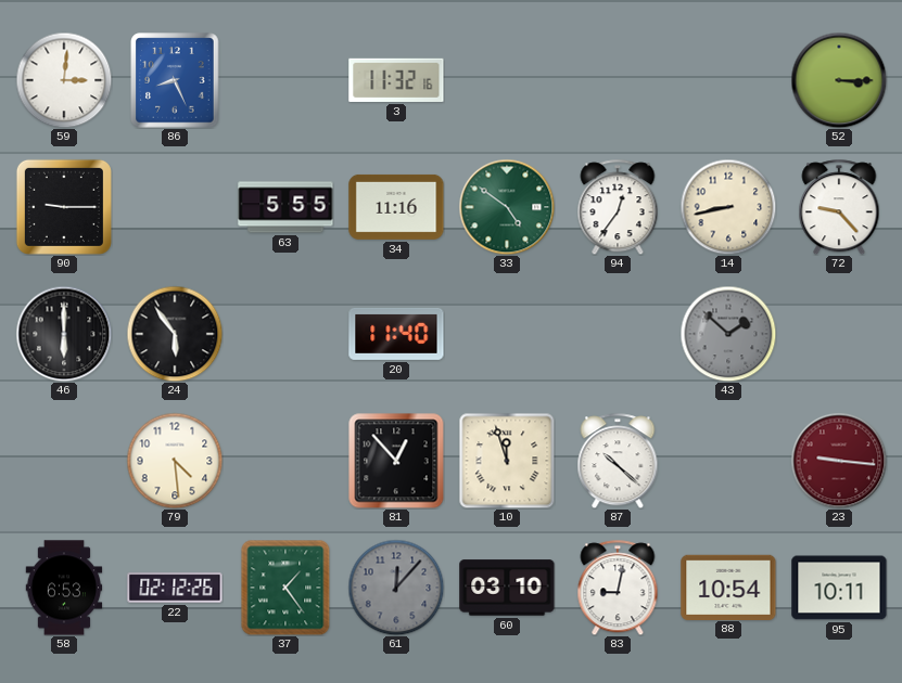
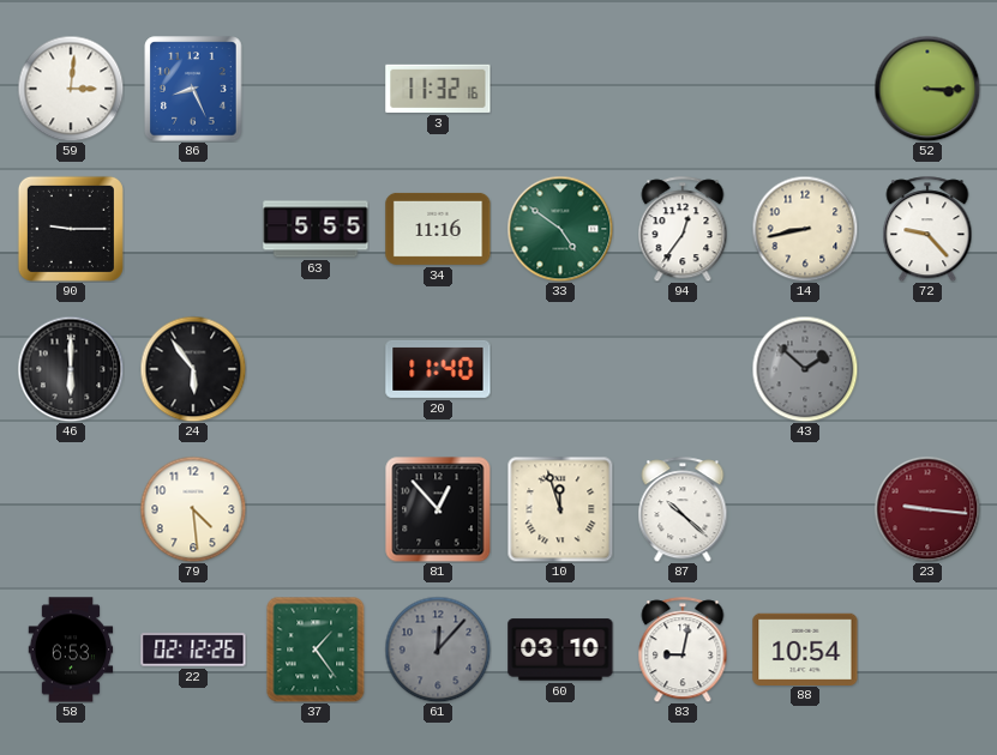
95: 10:11 -> none (839, 588)
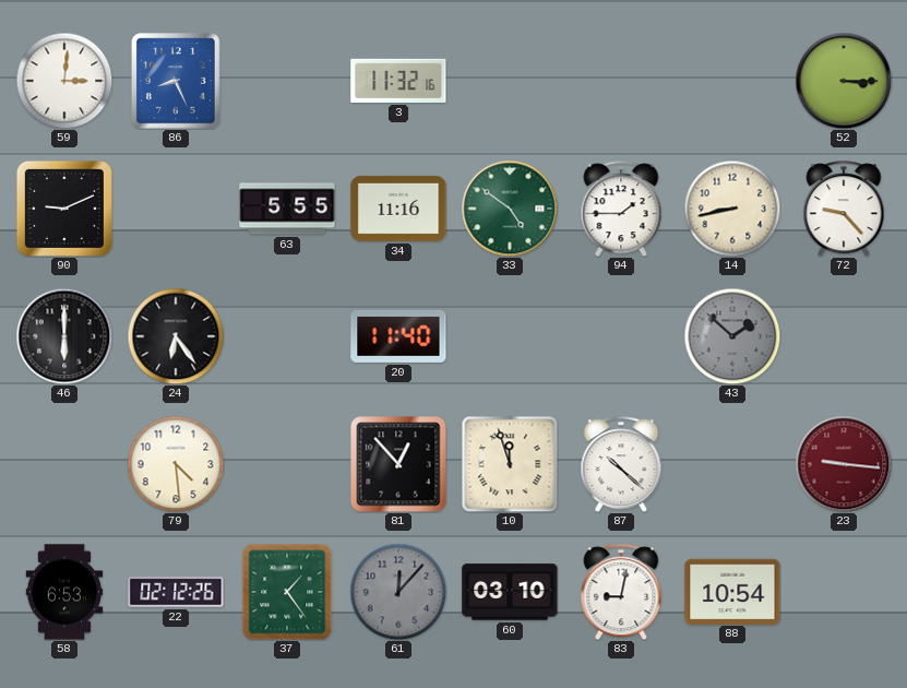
90: 9:15 -> 9:11 (64, 209)
94: 12:36 -> 1:45 (621, 209)
24: 5:54 -> 6:24 (176, 336)
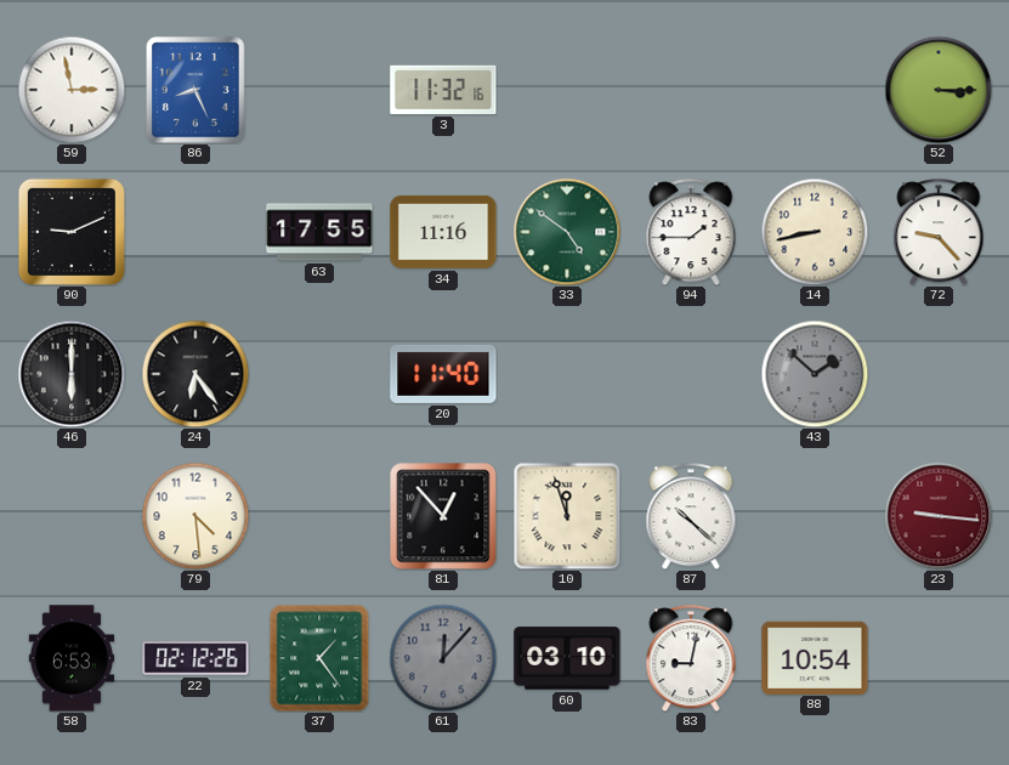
59: 3:01 -> 2:58 (72, 90)
63: 5:55 -> 17:55 (319, 232)
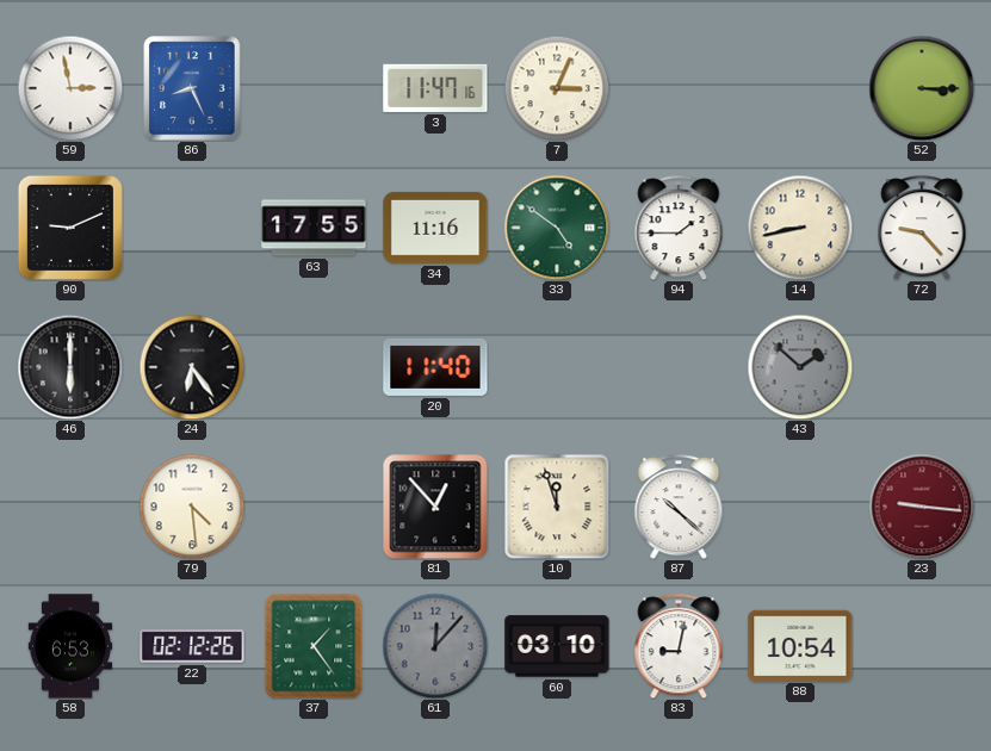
3: 11:32 -> 11:47 (435, 88)
7: none -> 3:04 (557, 88)
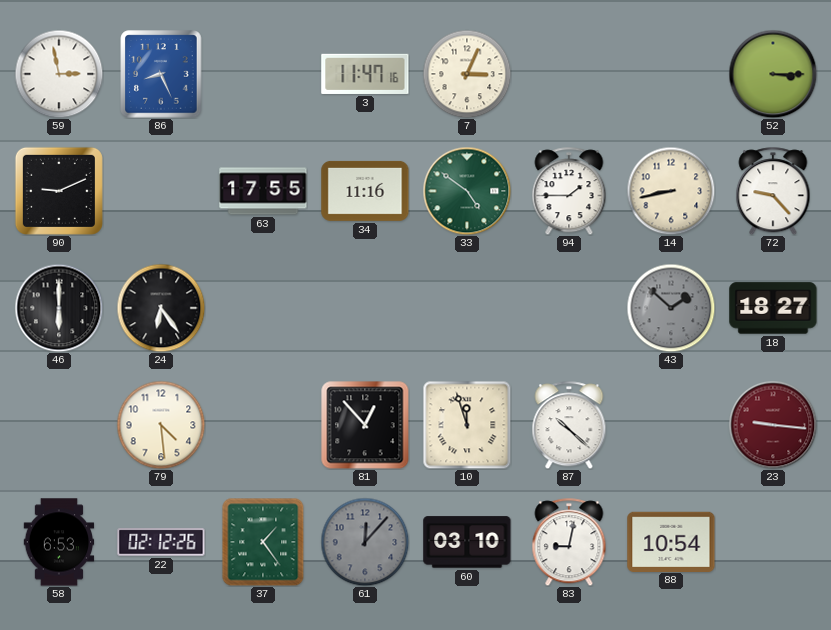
20: 11:40 -> none (435, 367)
18: none -> 18:27 (773, 308)
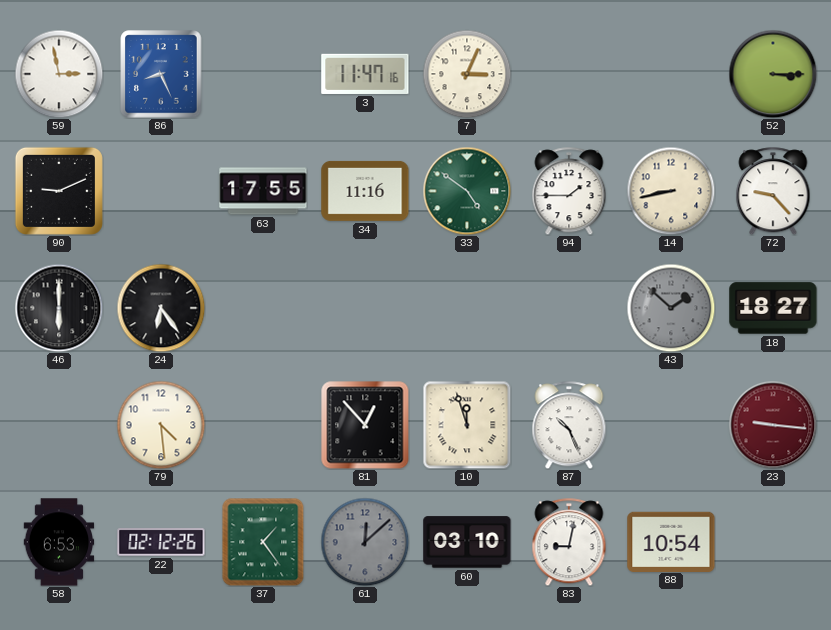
87: 10:22 -> 10:26 (569, 425)
61: 12:07 -> 12:08 (365, 542)
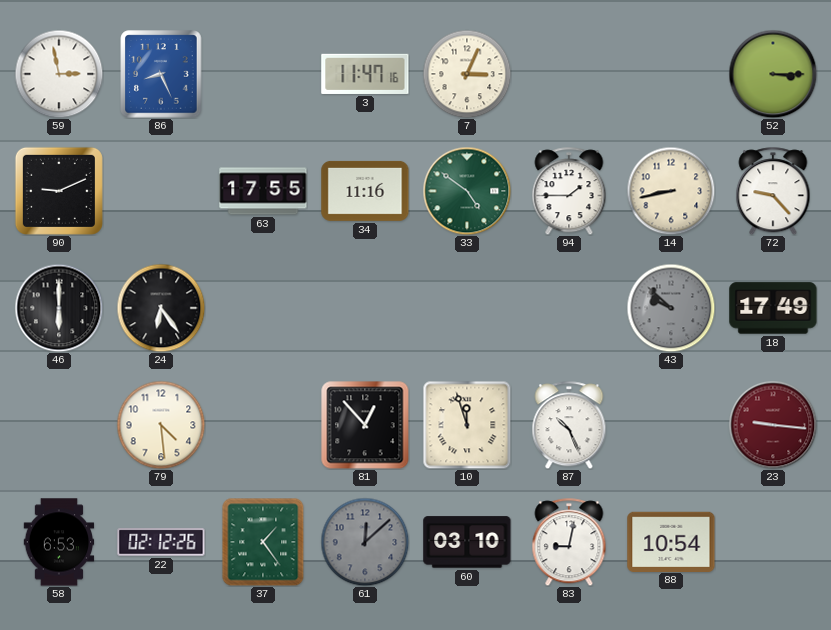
43: 1:52 -> 9:52 (671, 308)
18: 18:27 -> 17:49 (773, 308)
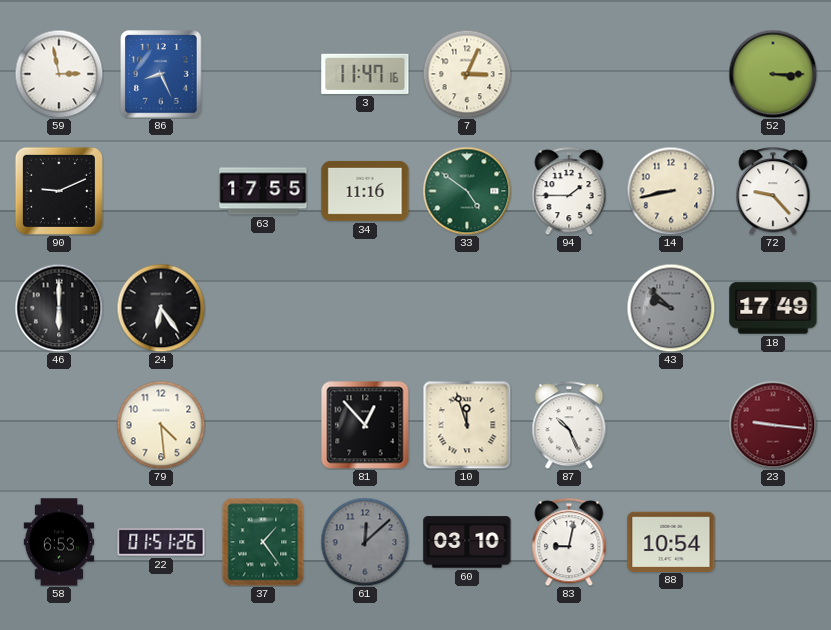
22: 02:12 -> 01:51 (161, 542)
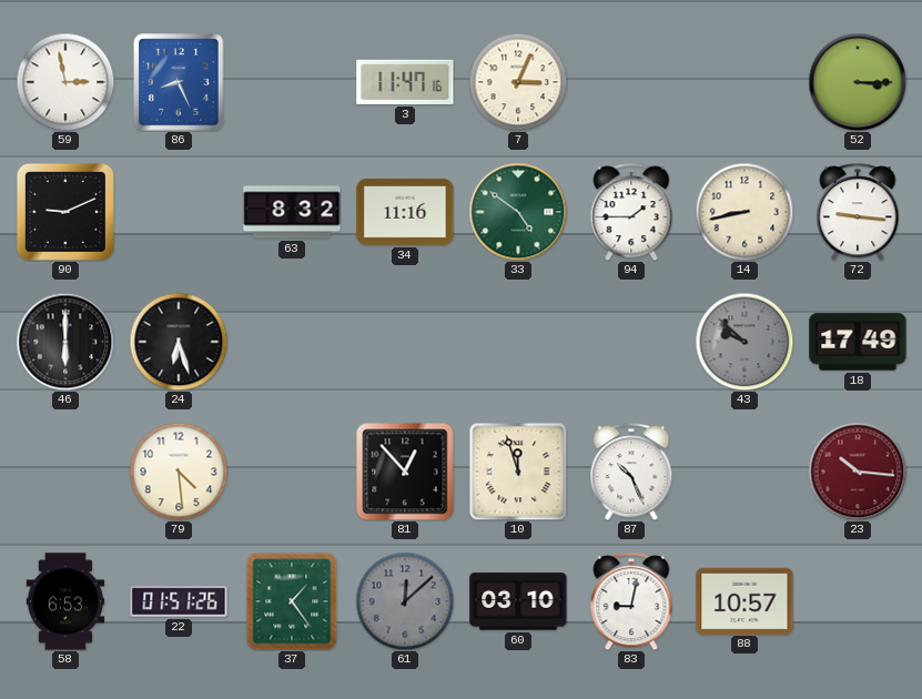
63: 17:55 -> 8:32 (292, 212)
72: 9:23 -> 9:16 (858, 212)
24: 6:24 -> 6:27 (179, 342)
23: 9:16 -> 10:16 (858, 472)
88: 10:54 -> 10:57 (744, 600)
